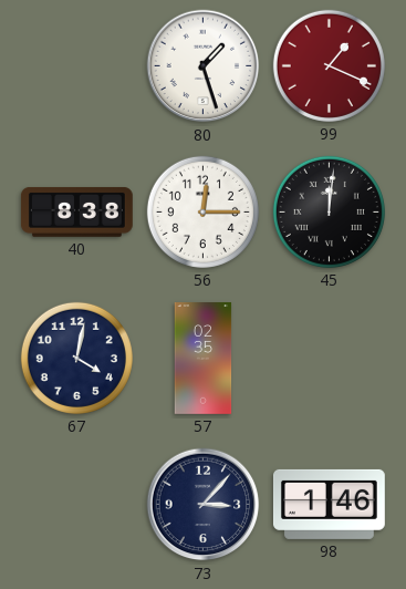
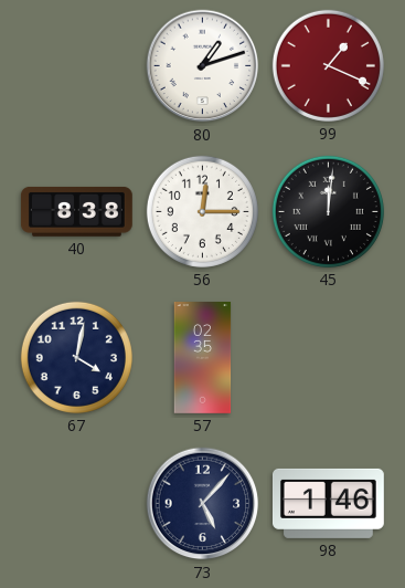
80: 1:27 -> 1:12 (203, 66)
73: 3:07 -> 5:07 (203, 504)
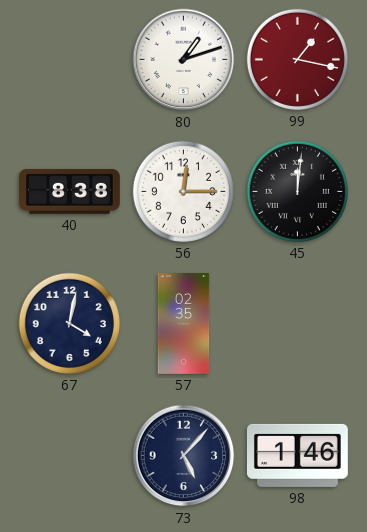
99: 1:19 -> 1:17 (297, 59)
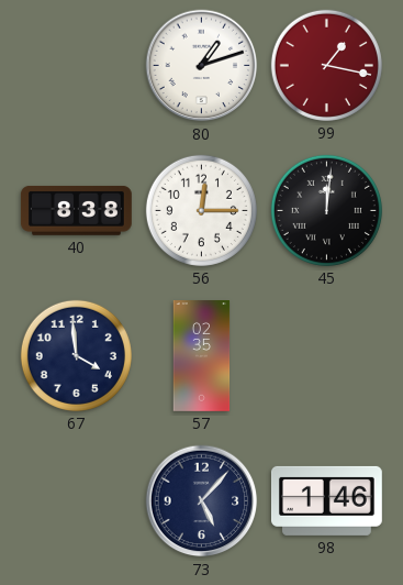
67: 4:02 -> 3:59 (76, 355)
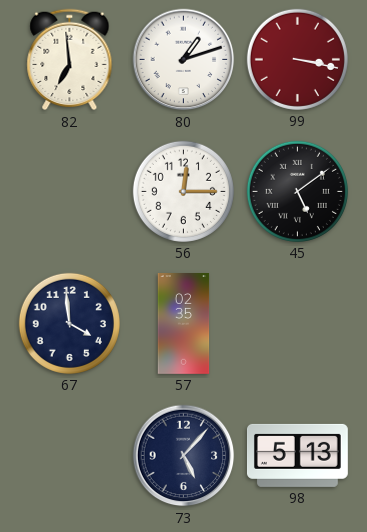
82: none -> 6:59 (70, 60)
99: 1:17 -> 3:17 (297, 59)
40: 8:38 -> none (76, 210)
45: 12:01 -> 5:09 (297, 191)
98: 1:46 -> 5:13 (297, 455)
